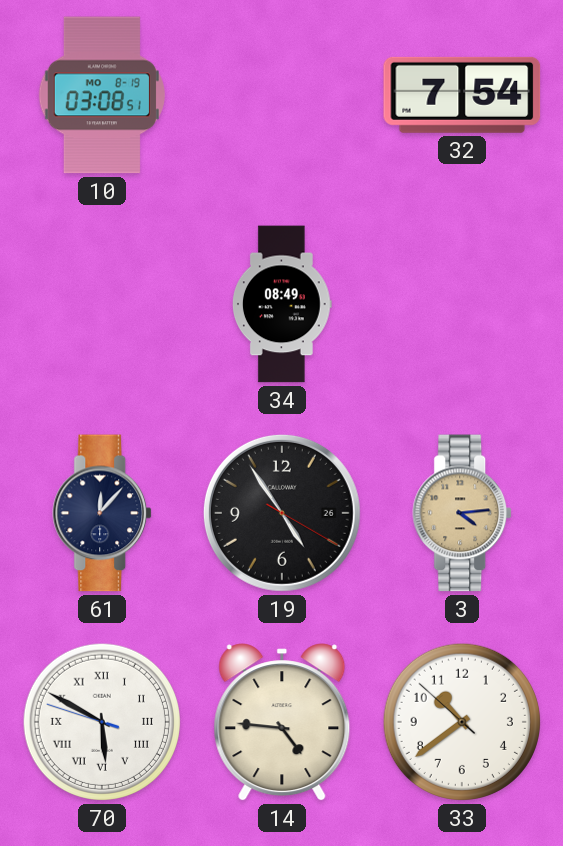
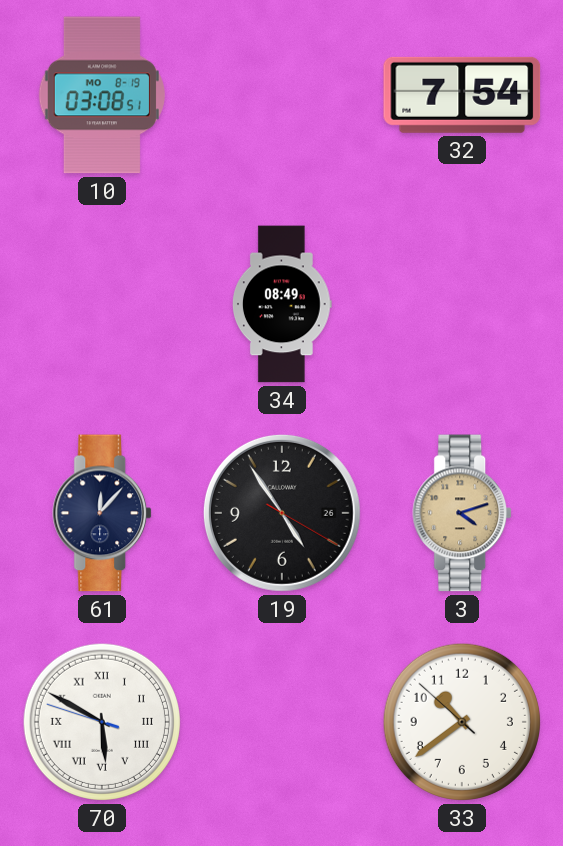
3: 4:14 -> 4:12 (463, 513)
14: 4:46 -> none (282, 722)
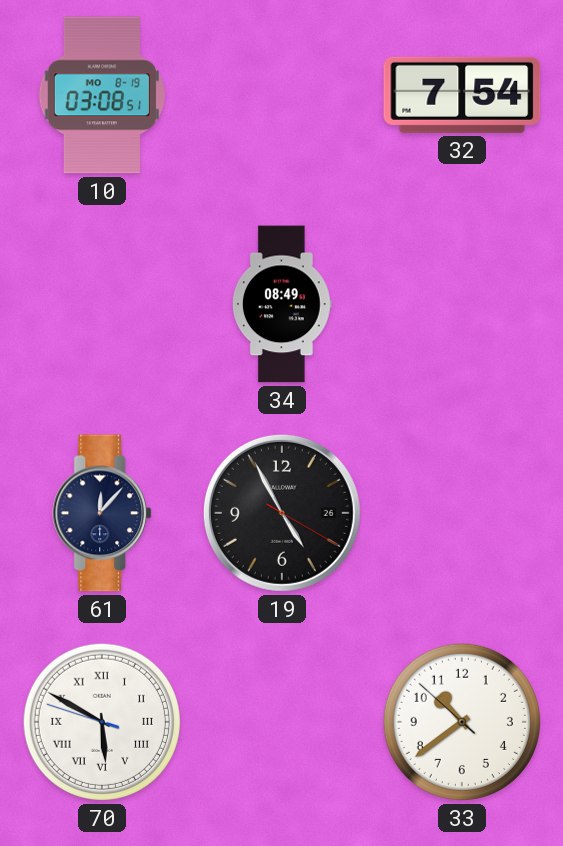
19: 4:54 -> 4:55 (282, 513)
3: 4:12 -> none (463, 513)
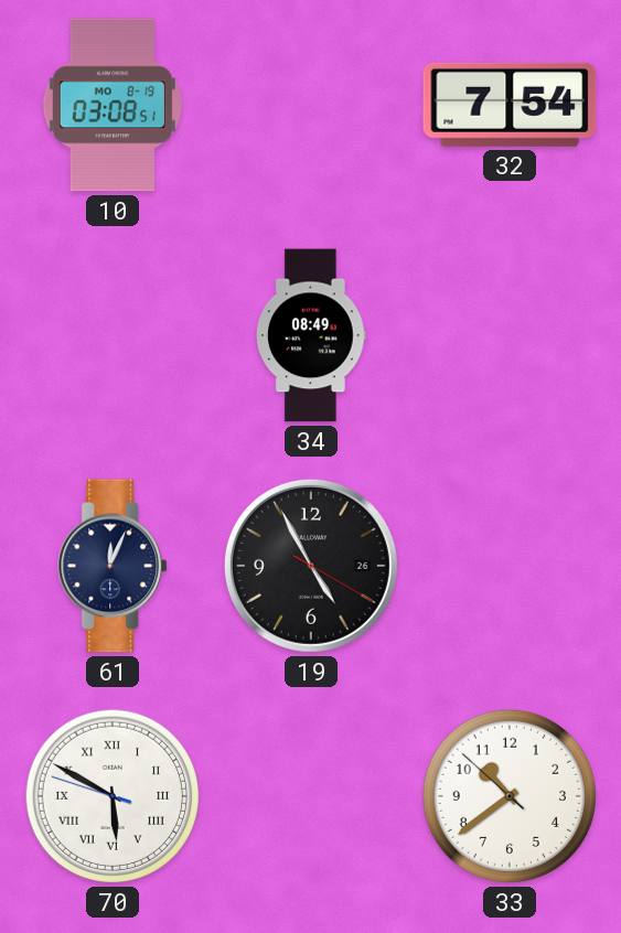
61: 12:07 -> 12:04 (114, 566)
